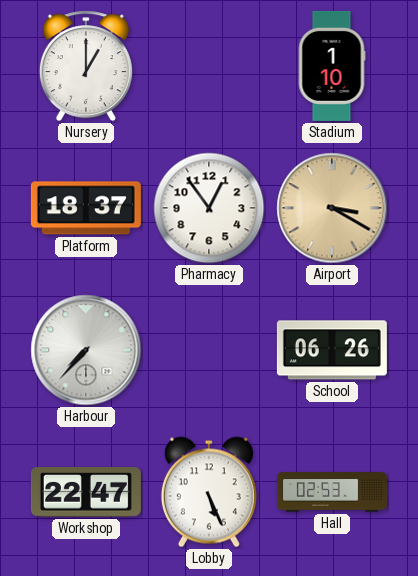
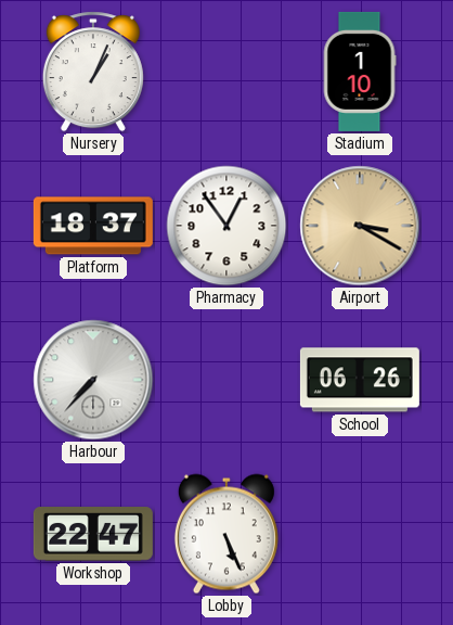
Nursery: 1:00 -> 1:04 (93, 72)
Hall: 02:53 -> none (332, 492)
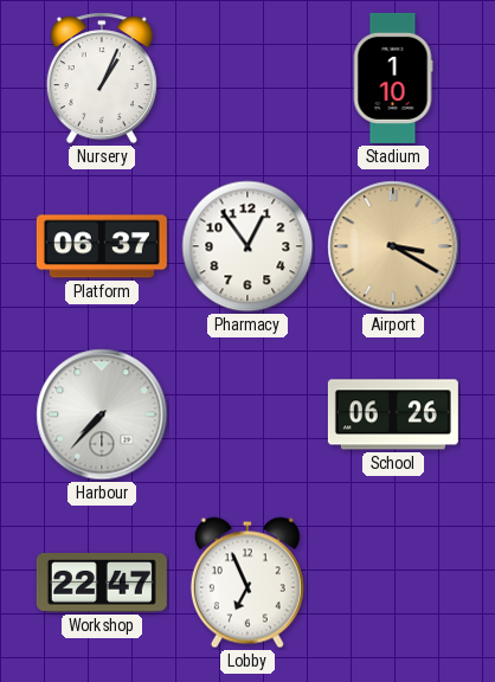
Platform: 18:37 -> 06:37 (102, 246)
Lobby: 5:26 -> 6:56 (247, 583)
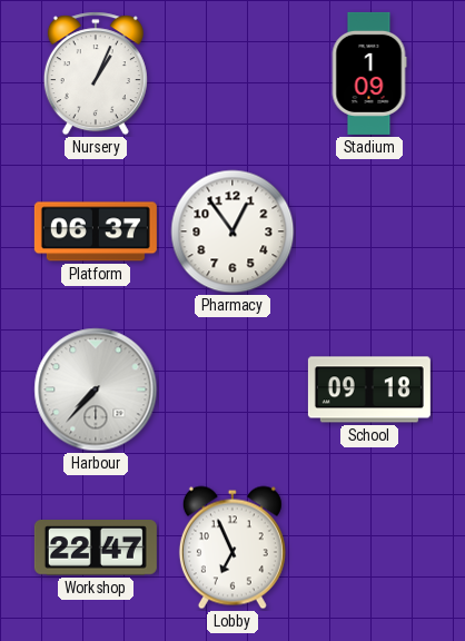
Stadium: 1:10 -> 1:09 (369, 73)
Airport: 3:20 -> none (393, 246)
School: 06:26 -> 09:18 (369, 389)
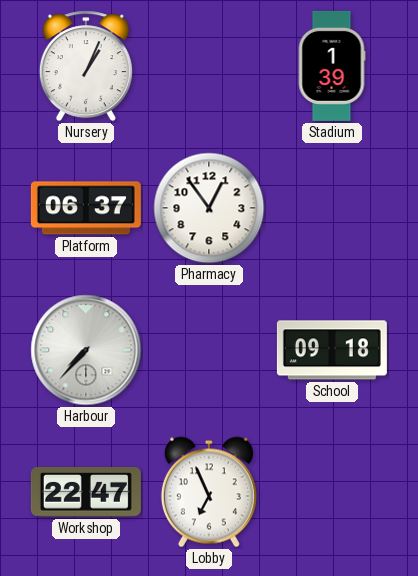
Stadium: 1:09 -> 1:39 (332, 66)
